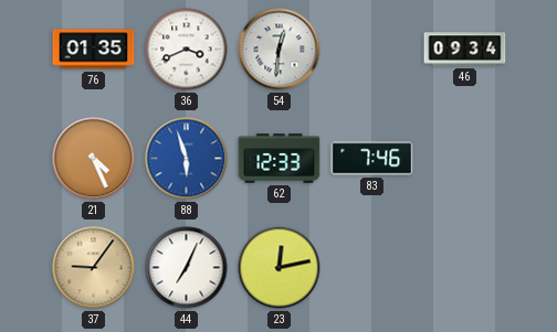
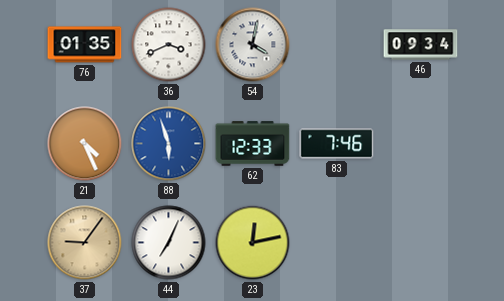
54: 12:31 -> 4:02 (253, 45)
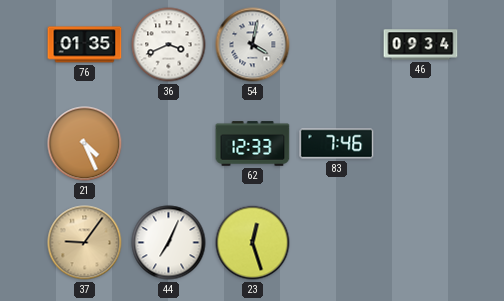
88: 5:57 -> none (169, 144)
23: 12:13 -> 12:27 (253, 243)
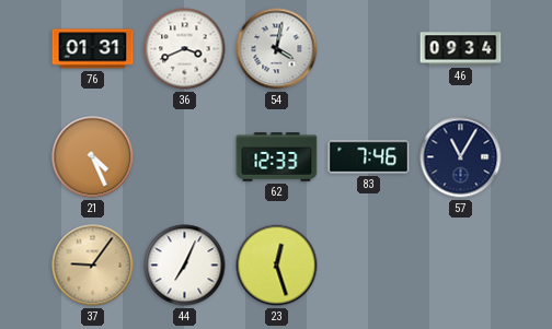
76: 01:35 -> 01:31 (93, 49)
57: none -> 11:05 (461, 157)
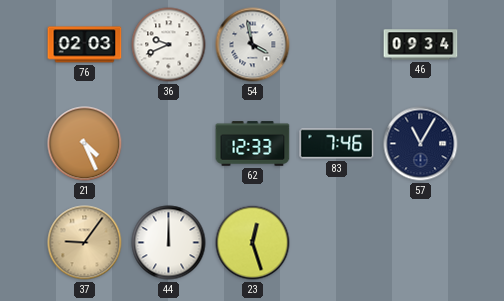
76: 01:31 -> 02:03 (85, 45)
36: 3:41 -> 9:41 (169, 45)
54: 4:02 -> 3:58 (253, 45)
44: 7:04 -> 12:00 (169, 243)
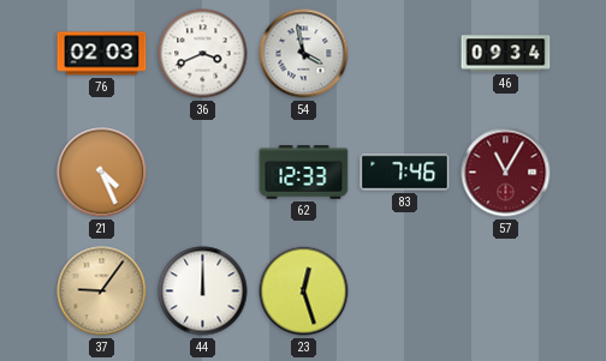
36: 9:41 -> 3:41 (203, 54)
57 dial: navy -> burgundy (506, 173)
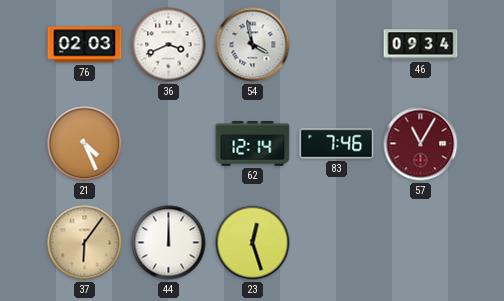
62: 12:33 -> 12:14 (253, 144)
37: 9:06 -> 6:06 (85, 243)
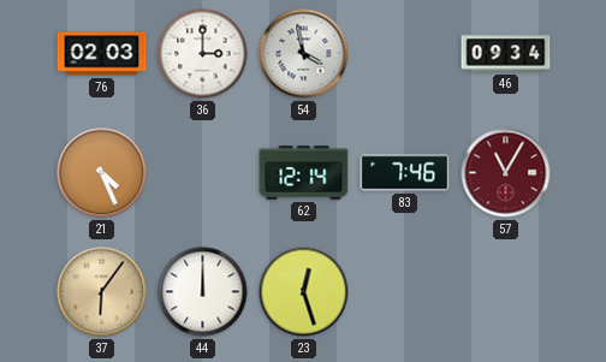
36: 3:41 -> 3:00 (203, 54)
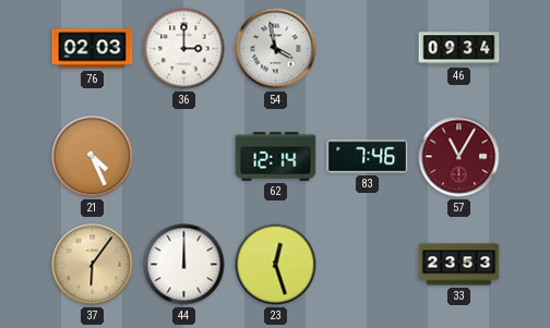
33: none -> 23:53 (459, 265)
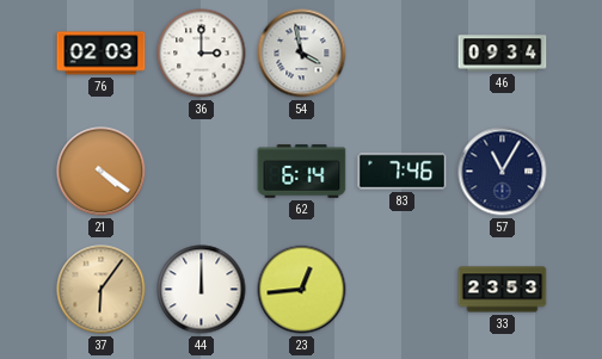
21: 4:26 -> 4:21 (102, 172)
62: 12:14 -> 6:14 (302, 172)
57 dial: burgundy -> navy (503, 172)
23: 12:27 -> 12:44 (302, 290)
